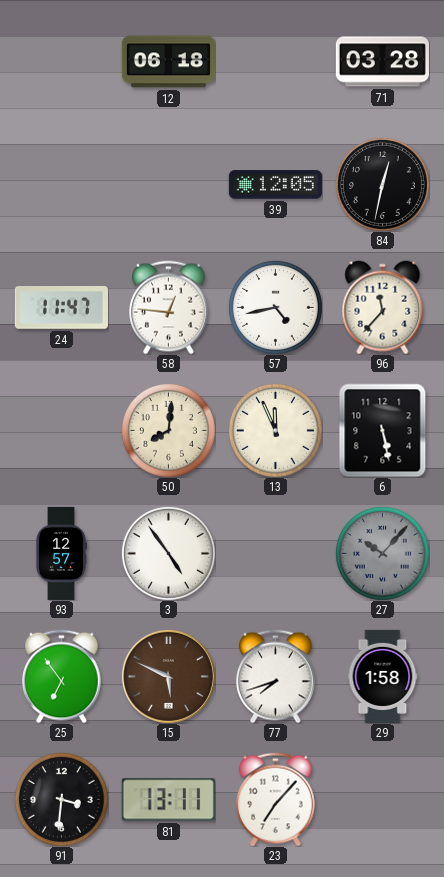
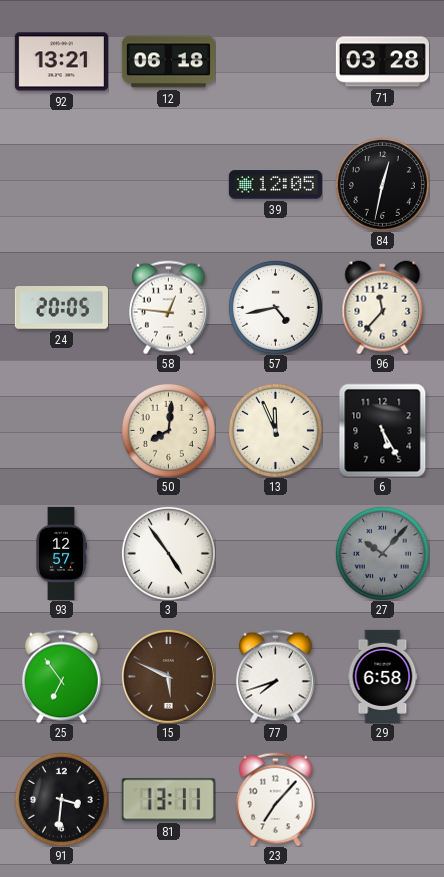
92: none -> 13:21 (61, 62)
24: 11:47 -> 20:05 (61, 308)
6: 5:28 -> 5:25 (383, 430)
29: 1:58 -> 6:58 (383, 676)
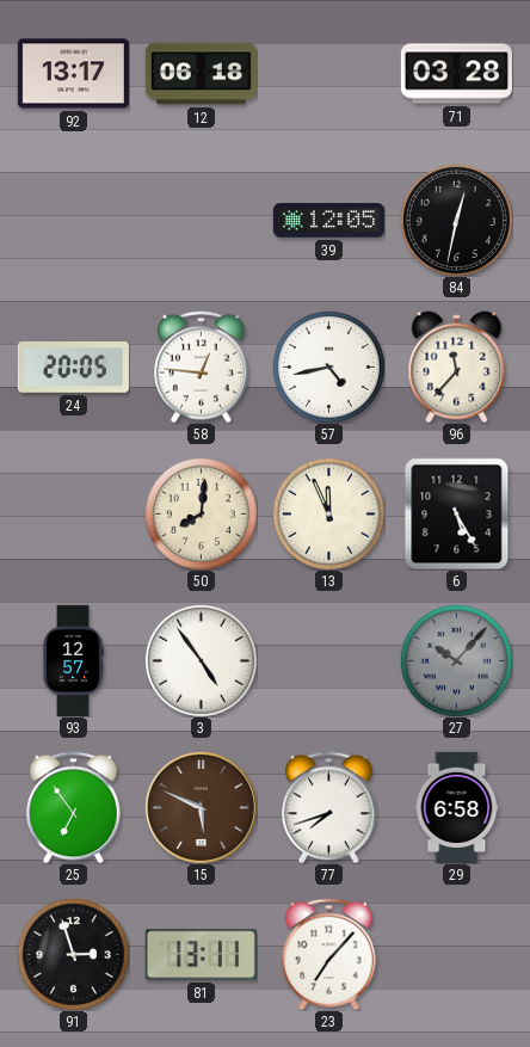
92: 13:21 -> 13:17 (73, 74)
91: 3:31 -> 2:57 (73, 954)
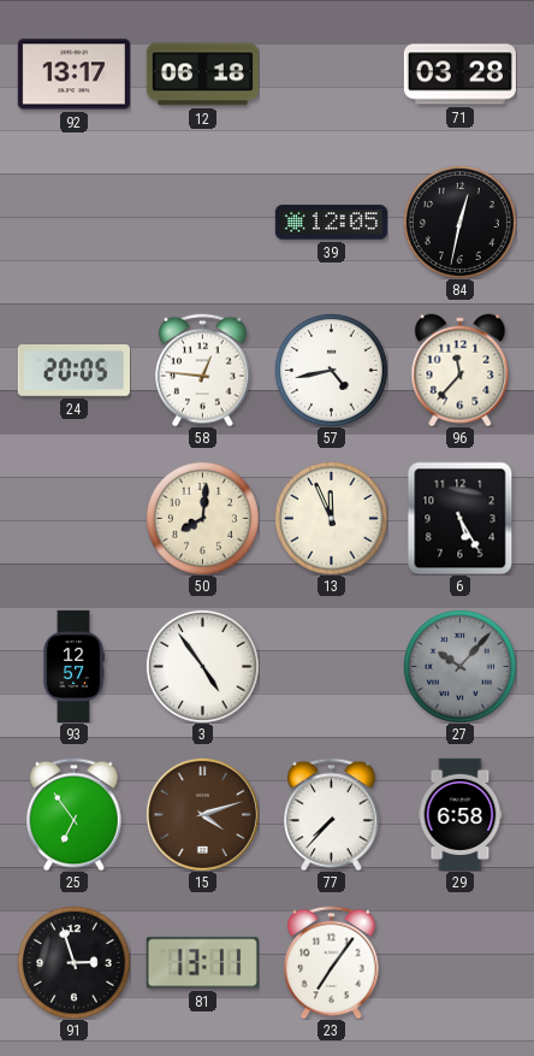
15: 5:49 -> 4:12 (202, 814)
77: 7:42 -> 7:37 (332, 814)
23: 7:07 -> 7:06 (332, 962)
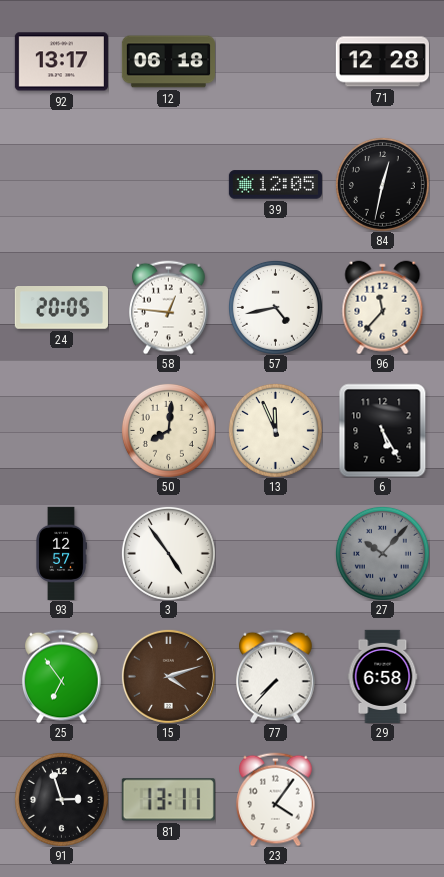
71: 03:28 -> 12:28 (382, 62)
23: 7:06 -> 4:06 (276, 799)
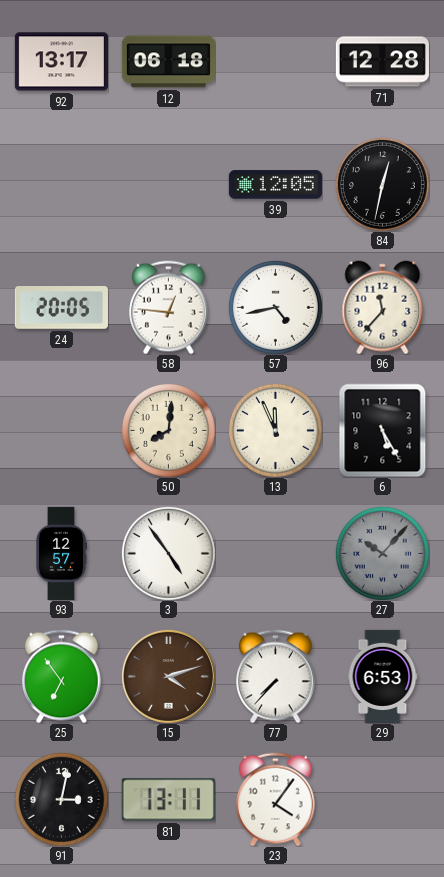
29: 6:58 -> 6:53 (383, 676)
91: 2:57 -> 3:02 (61, 799)
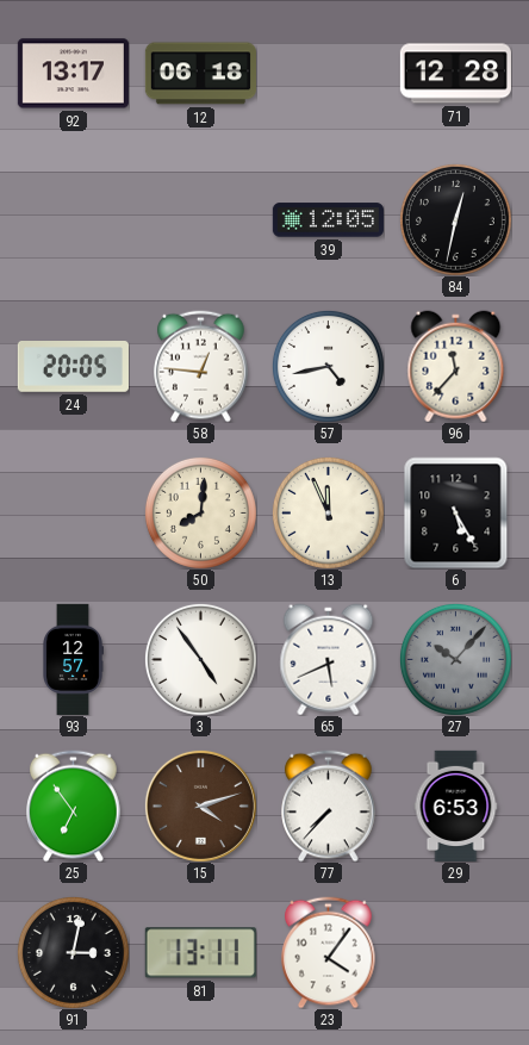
65: none -> 5:41 (329, 659)
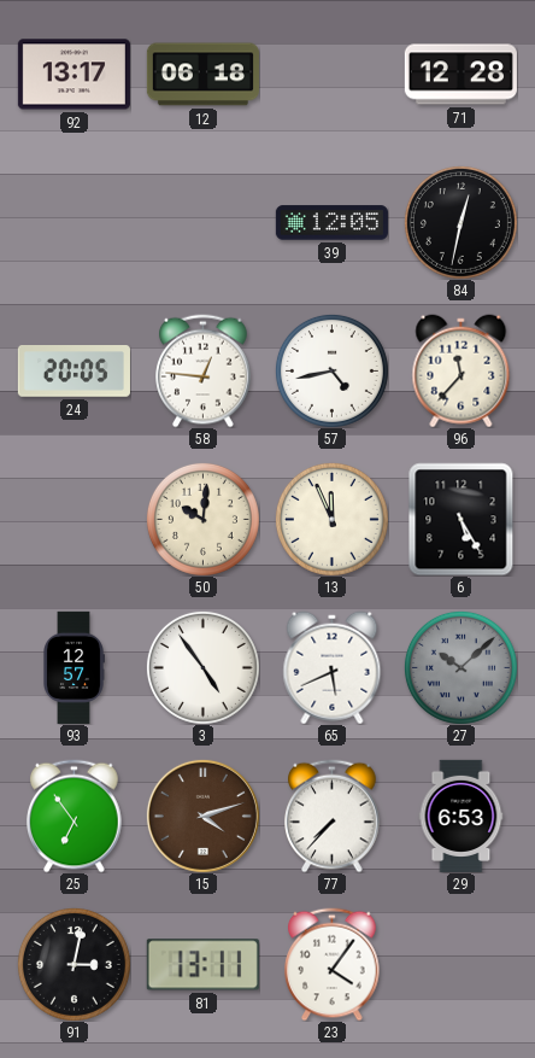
50: 8:01 -> 10:01 (202, 519)
27: 10:07 -> 10:08 (460, 667)
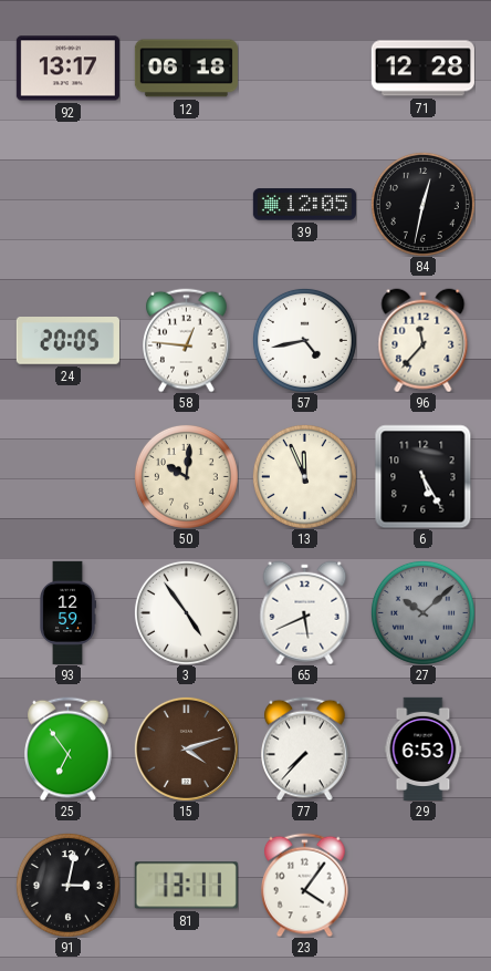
93: 12:57 -> 12:59 (67, 612)
